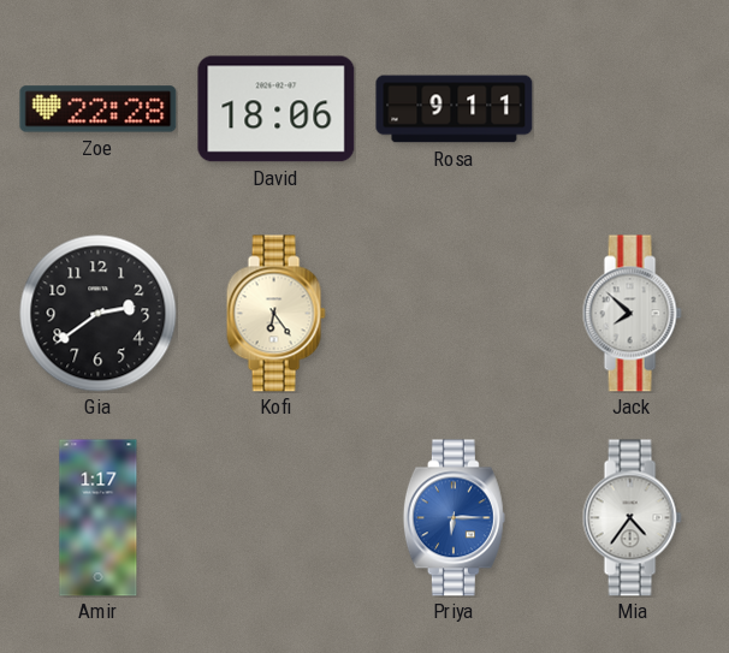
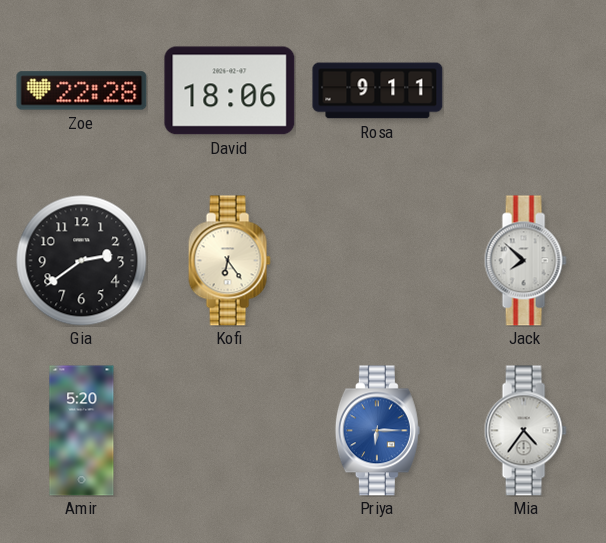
Amir: 1:17 -> 5:20 (82, 431)
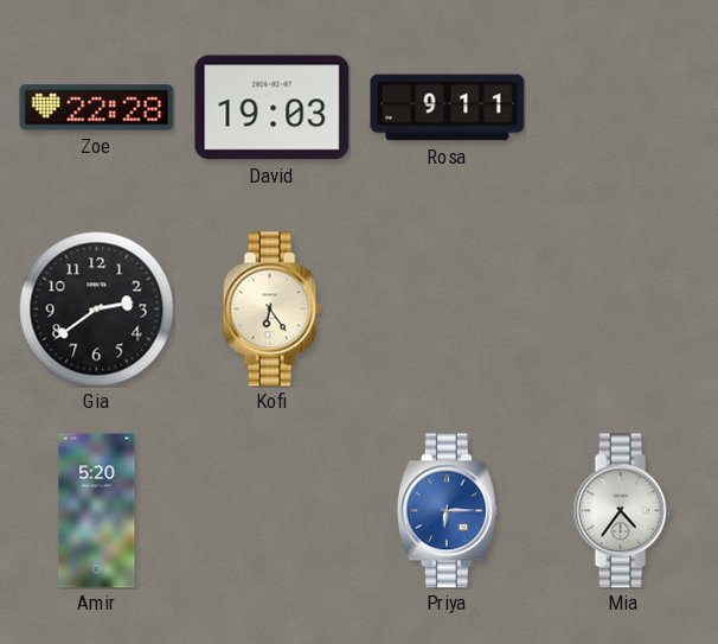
David: 18:06 -> 19:03 (273, 108)
Jack: 7:52 -> none (525, 261)
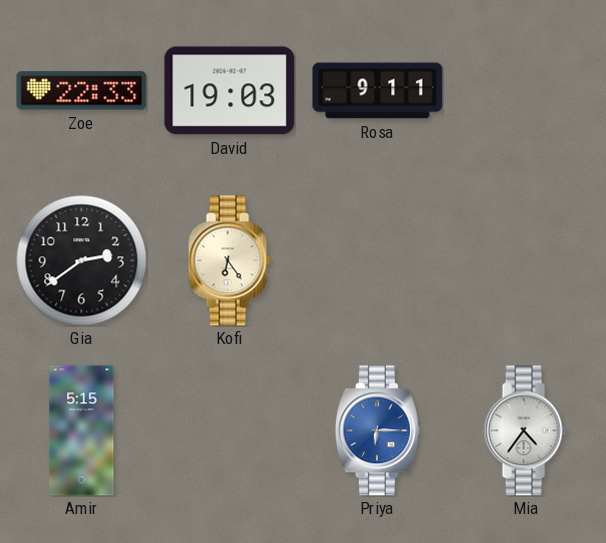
Zoe: 22:28 -> 22:33 (82, 91)
Amir: 5:20 -> 5:15 (82, 431)
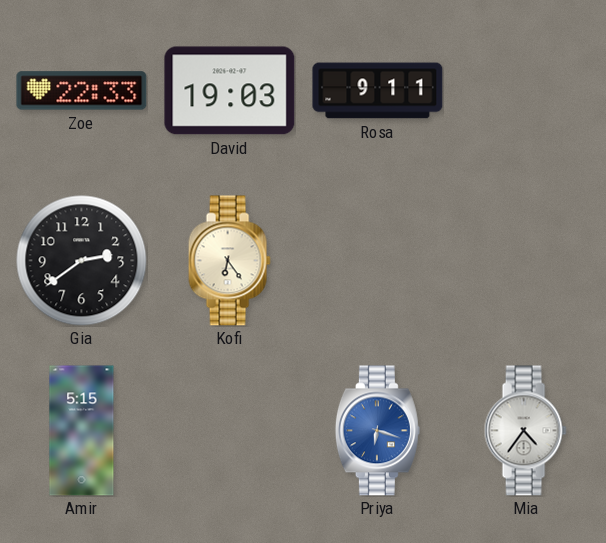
Priya: 6:15 -> 6:18 (377, 431)
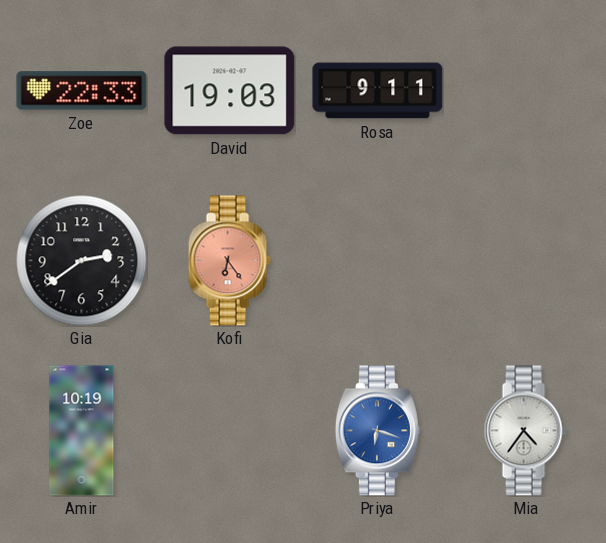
Kofi dial: cream -> salmon (229, 261)
Amir: 5:15 -> 10:19 (82, 431)
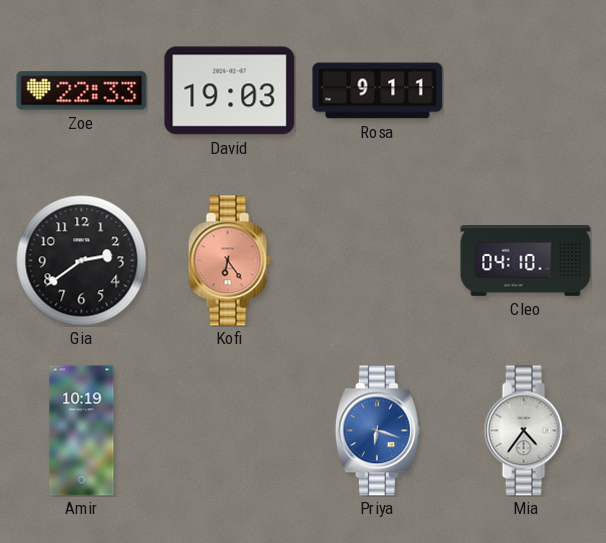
Cleo: none -> 04:10 (526, 261)
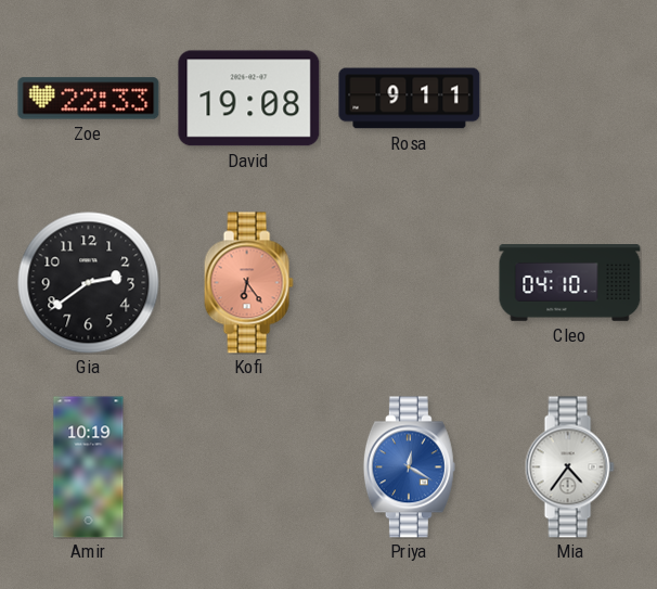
David: 19:03 -> 19:08 (249, 99)
Priya: 6:18 -> 12:20 (409, 468)
